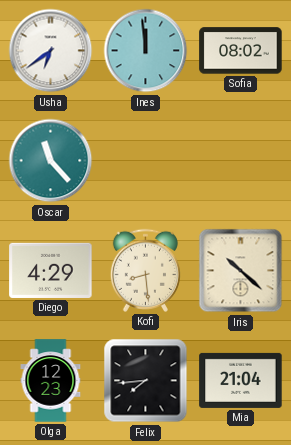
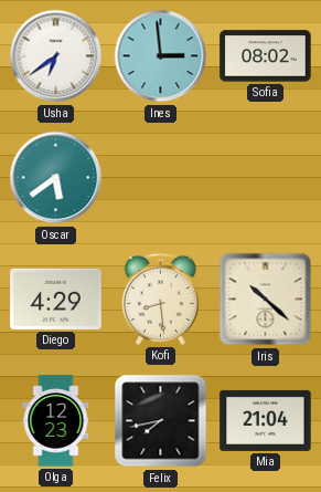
Ines: 11:59 -> 2:59 (161, 56)
Oscar: 11:23 -> 5:39 (56, 178)
Felix: 7:44 -> 7:43 (161, 421)
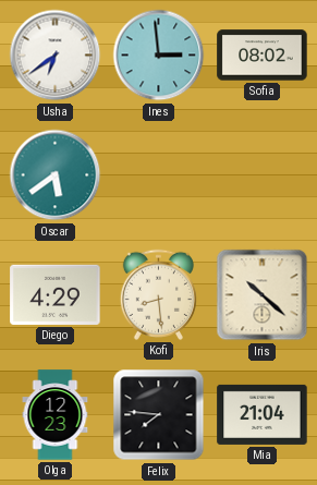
Felix: 7:43 -> 7:46 (159, 415)
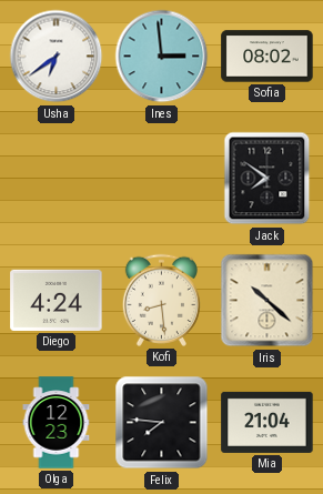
Oscar: 5:39 -> none (56, 175)
Jack: none -> 7:51 (268, 179)
Diego: 4:29 -> 4:24 (57, 300)
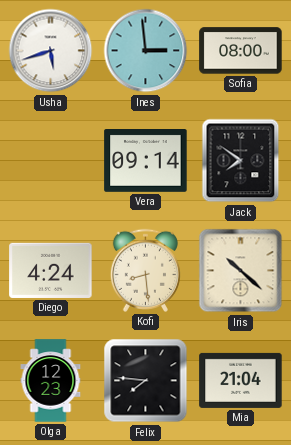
Usha: 6:39 -> 5:42 (51, 51)
Sofia: 08:02 -> 08:00 (241, 51)
Vera: none -> 09:14 (146, 161)
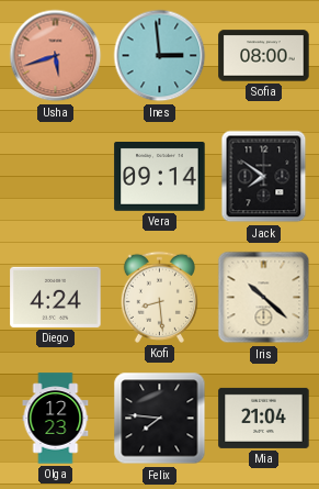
Usha dial: white -> salmon (56, 56)
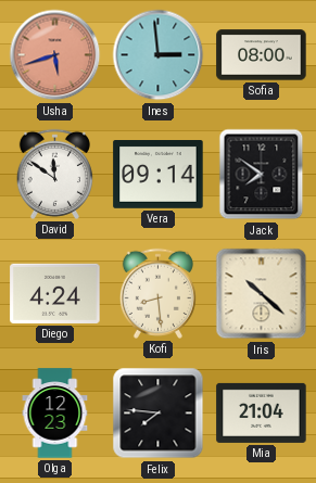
David: none -> 11:51 (54, 174)
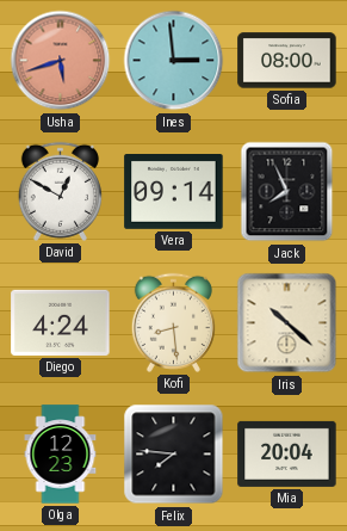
David: 11:51 -> 12:50 (60, 191)
Jack: 7:51 -> 7:56 (287, 192)
Mia: 21:04 -> 20:04 (287, 453)
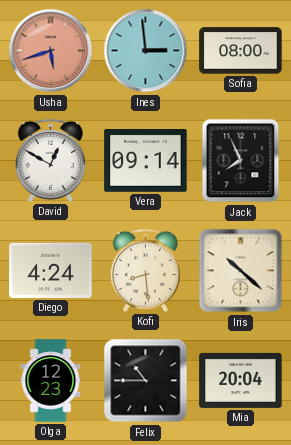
Felix: 7:46 -> 10:45 (146, 381)
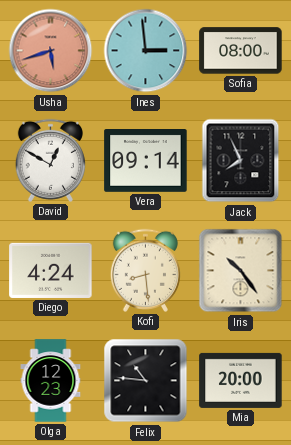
Iris: 10:22 -> 10:24 (241, 271)
Felix: 10:45 -> 10:46 (146, 381)
Mia: 20:04 -> 20:00 (241, 380)
